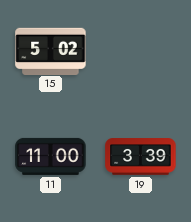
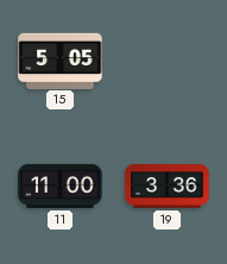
15: 5:02 -> 5:05 (61, 61)
19: 3:39 -> 3:36 (168, 187)
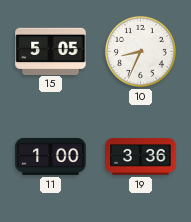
10: none -> 8:34 (140, 51)
11: 11:00 -> 1:00 (51, 156)
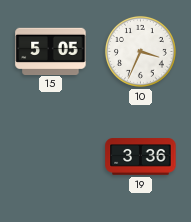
10: 8:34 -> 3:34 (140, 51)
11: 1:00 -> none (51, 156)
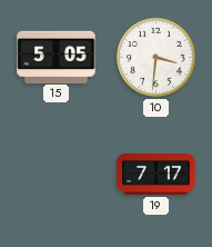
10: 3:34 -> 3:31 (155, 57)
19: 3:36 -> 7:17 (157, 175)
